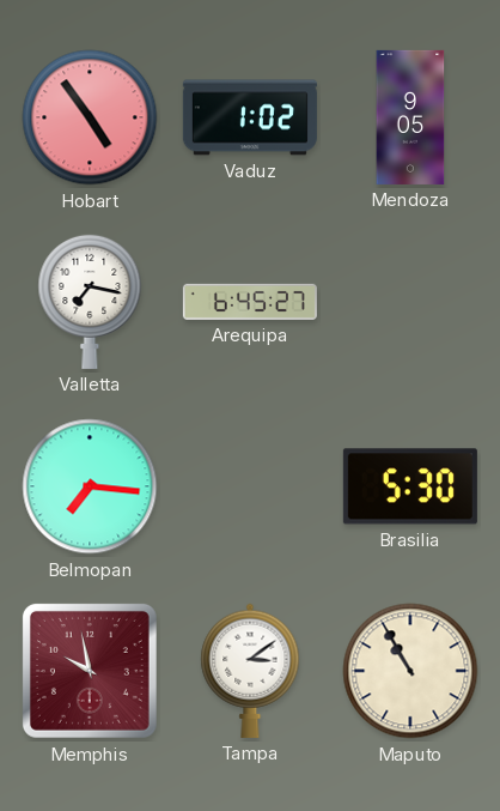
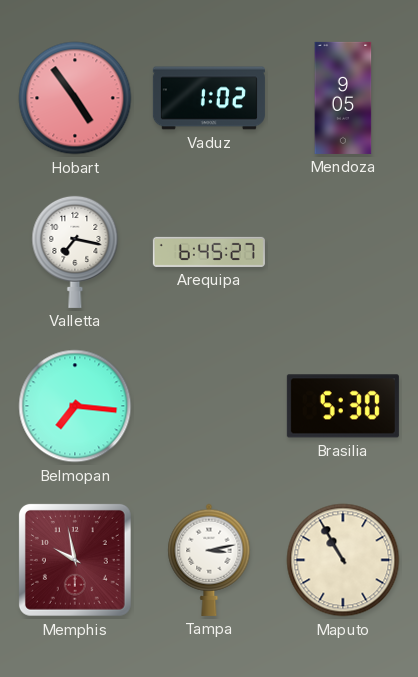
Tampa: 3:09 -> 3:13 (209, 560)
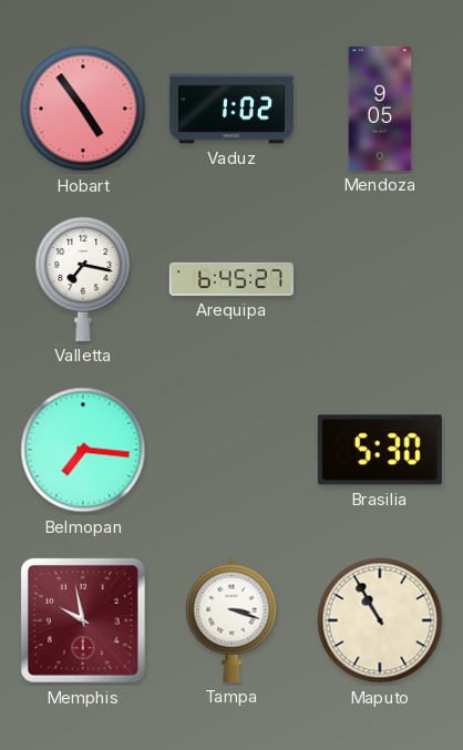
Tampa: 3:13 -> 3:18 (231, 620)
